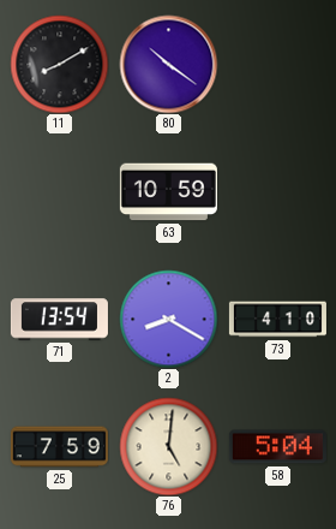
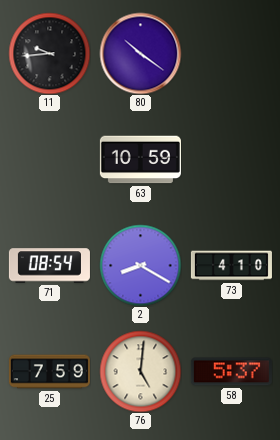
11: 8:10 -> 9:44 (49, 53)
71: 13:54 -> 08:54 (49, 266)
58: 5:04 -> 5:37 (231, 372)
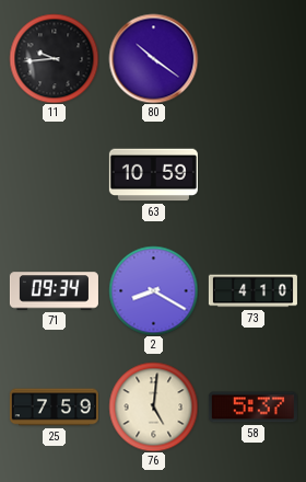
71: 08:54 -> 09:34 (54, 291)
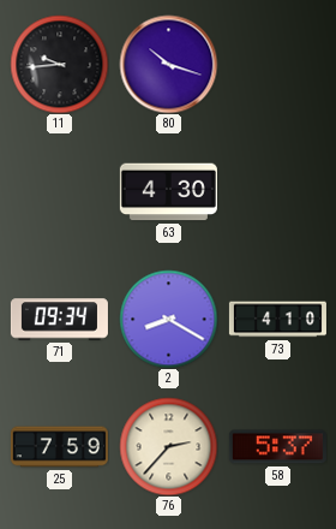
80: 10:21 -> 10:18 (168, 64)
63: 10:59 -> 4:30 (168, 192)
76: 5:01 -> 2:37 (168, 446)
